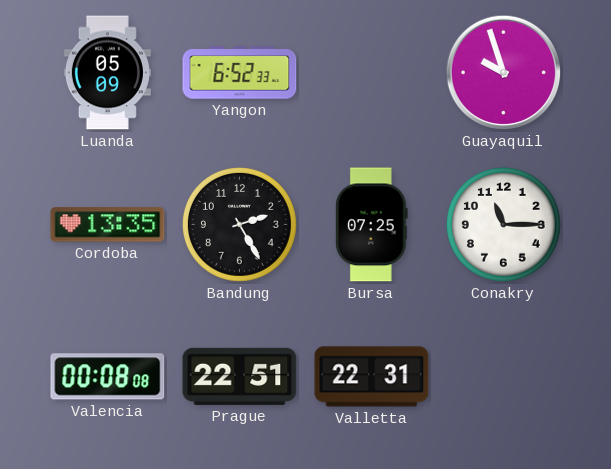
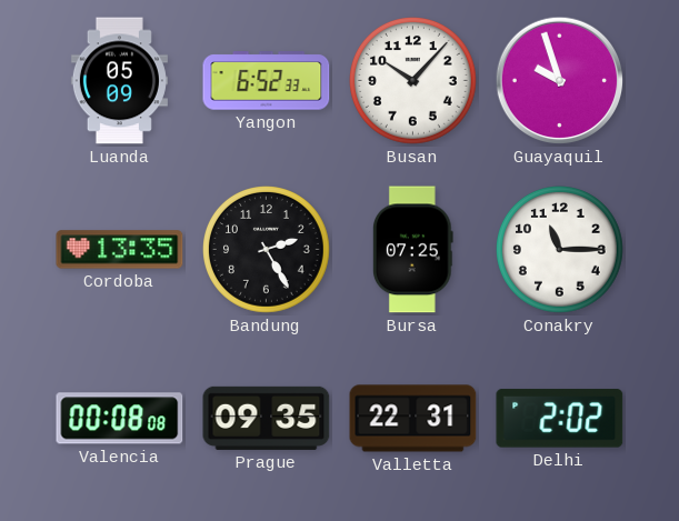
Busan: none -> 10:07 (413, 81)
Prague: 22:51 -> 09:35 (267, 418)
Delhi: none -> 2:02 (560, 419)
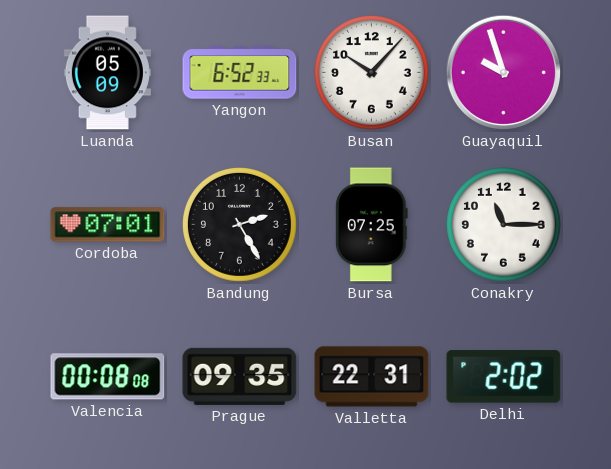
Cordoba: 13:35 -> 07:01 (108, 225)
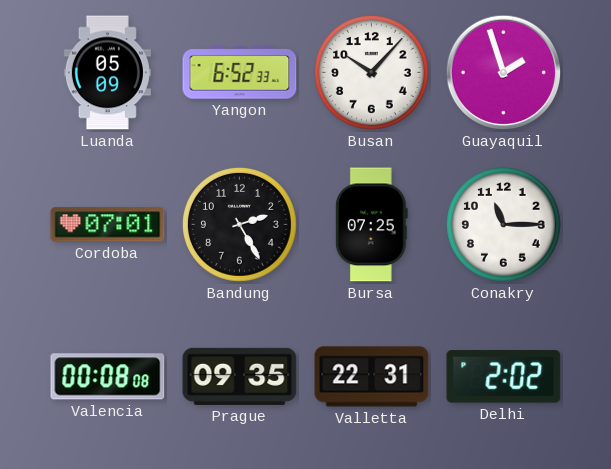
Guayaquil: 9:57 -> 1:57 (504, 73)
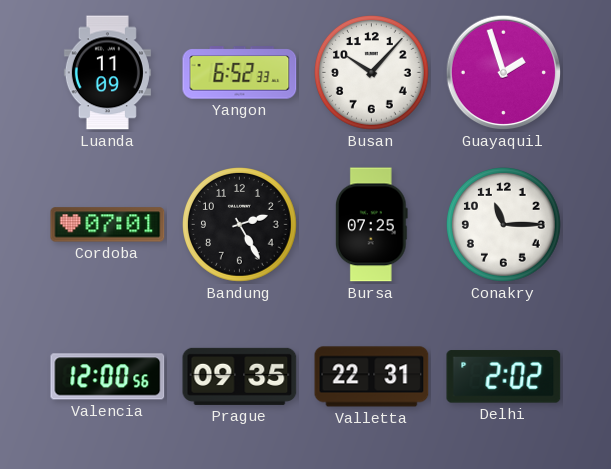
Luanda: 05:09 -> 11:09 (107, 73)
Valencia: 00:08 -> 12:00 (108, 377)
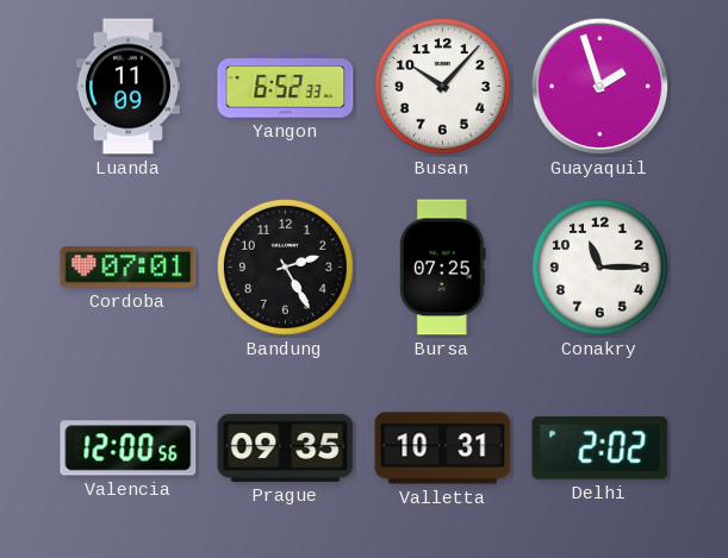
Valletta: 22:31 -> 10:31 (443, 449)
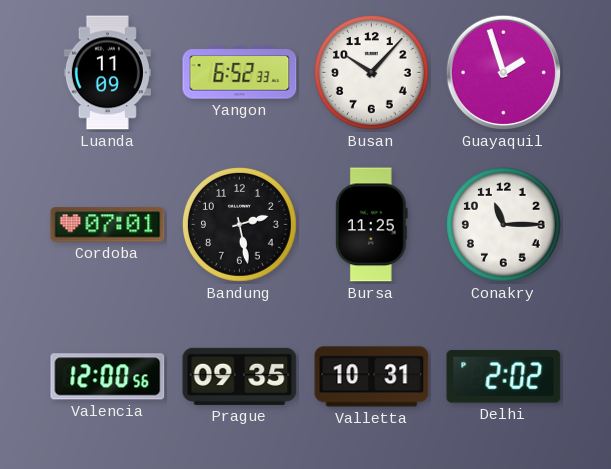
Bandung: 2:25 -> 2:28 (240, 225)
Bursa: 07:25 -> 11:25 (372, 225)
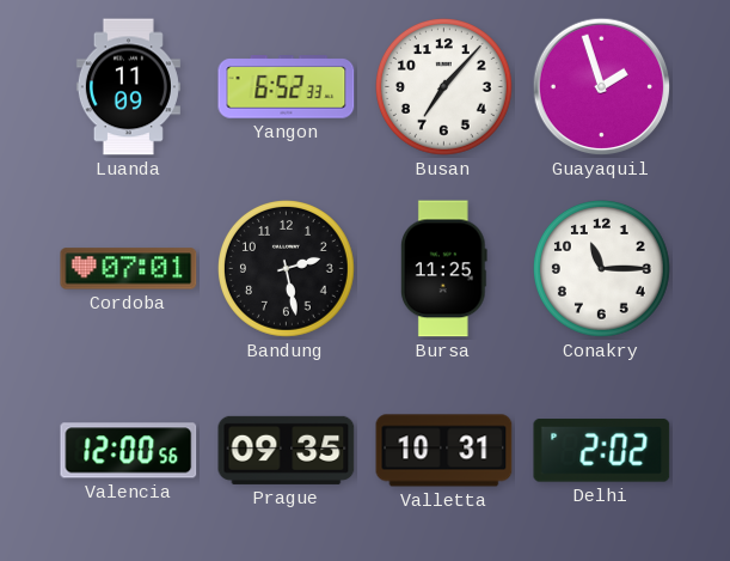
Busan: 10:07 -> 7:07 (444, 87)
